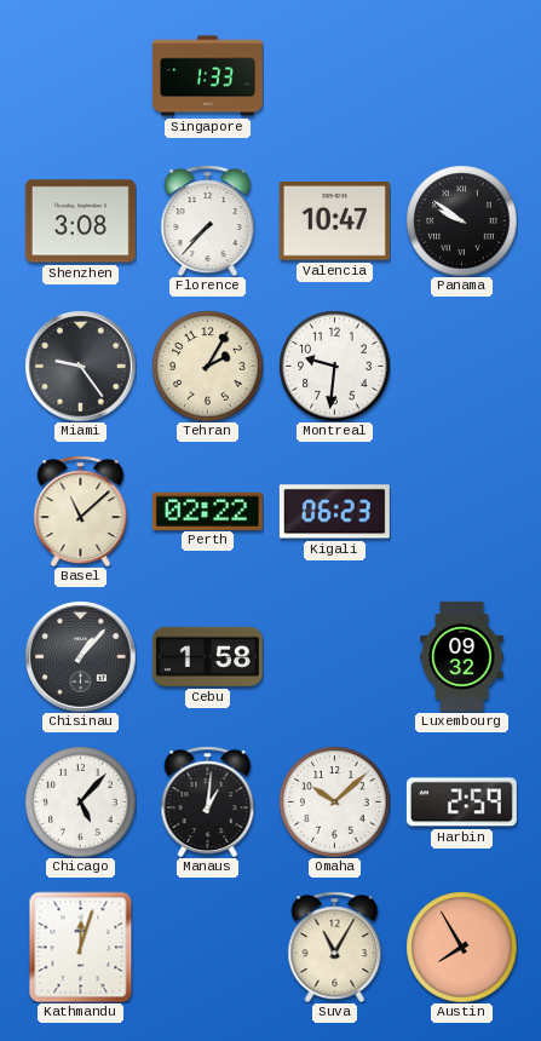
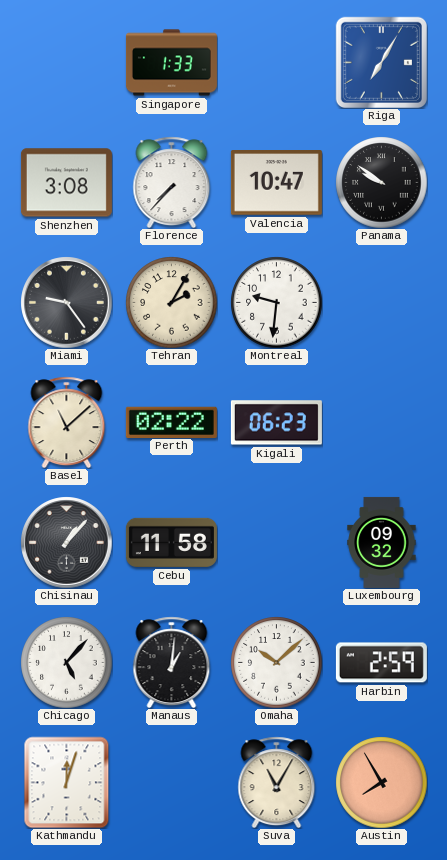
Riga: none -> 7:05 (381, 62)
Cebu: 1:58 -> 11:58 (171, 542)
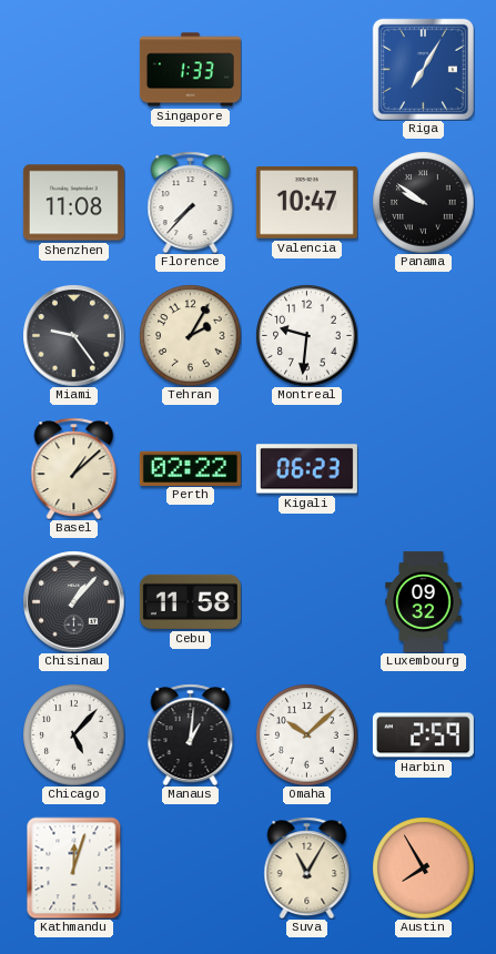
Shenzhen: 3:08 -> 11:08 (73, 203)
Basel: 11:08 -> 1:08 (74, 468)
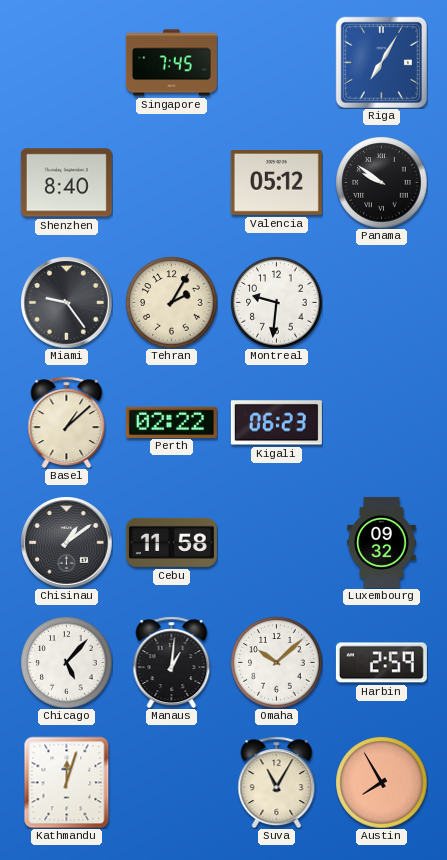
Singapore: 1:33 -> 7:45 (171, 63)
Shenzhen: 11:08 -> 8:40 (66, 183)
Florence: 7:37 -> none (191, 202)
Valencia: 10:47 -> 05:12 (276, 183)
Chisinau: 1:07 -> 1:09 (66, 542)
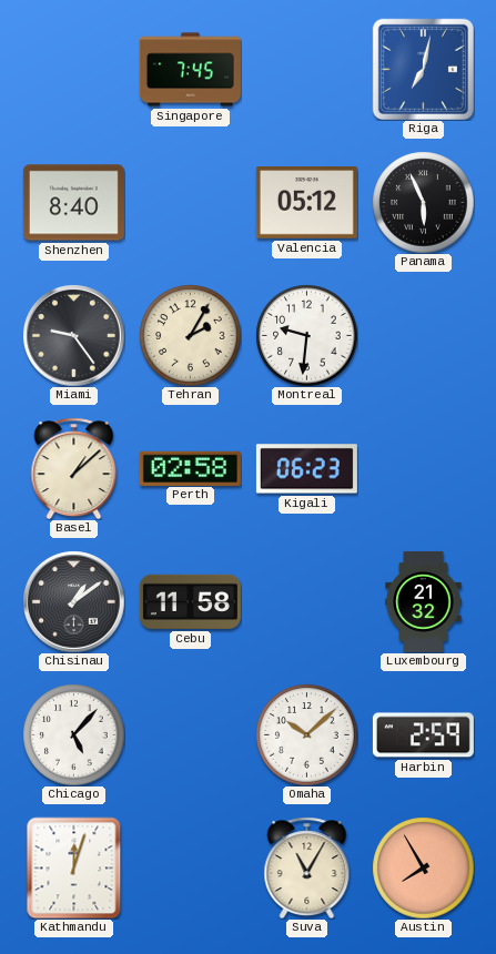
Riga: 7:05 -> 7:02 (423, 69)
Panama: 9:51 -> 5:56 (423, 202)
Perth: 02:22 -> 02:58 (190, 468)
Luxembourg: 09:32 -> 21:32 (424, 601)
Manaus: 1:01 -> none (172, 662)
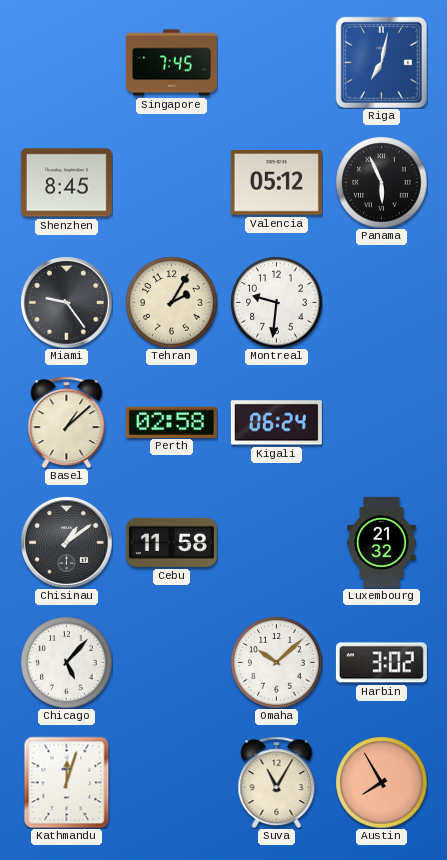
Shenzhen: 8:40 -> 8:45 (66, 183)
Kigali: 06:23 -> 06:24 (276, 423)
Harbin: 2:59 -> 3:02 (381, 663)
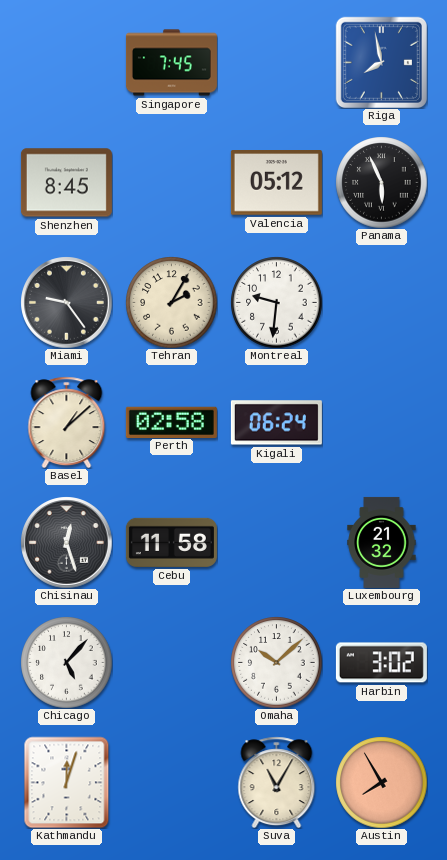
Riga: 7:02 -> 7:58 (381, 62)
Chisinau: 1:09 -> 12:27 (66, 542)
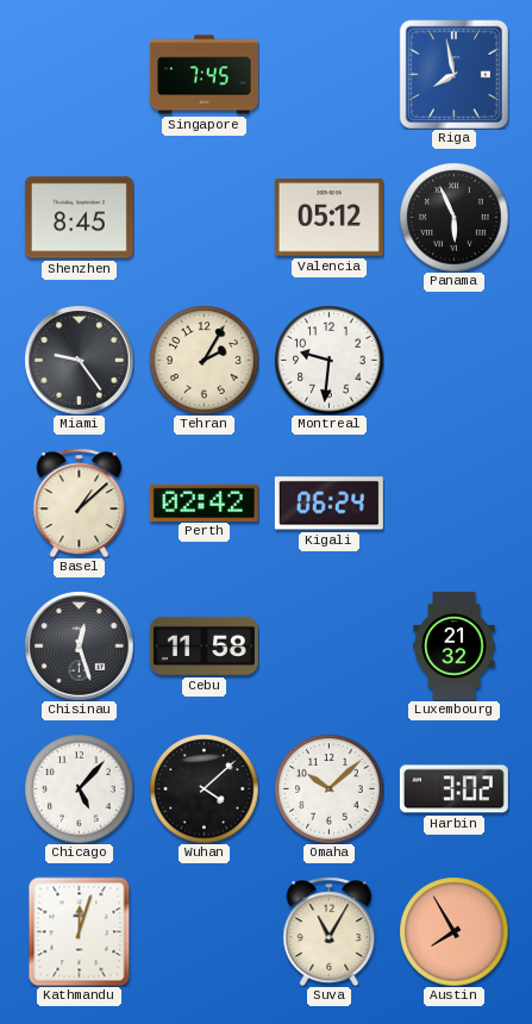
Perth: 02:58 -> 02:42 (204, 502)
Wuhan: none -> 4:08 (204, 788)
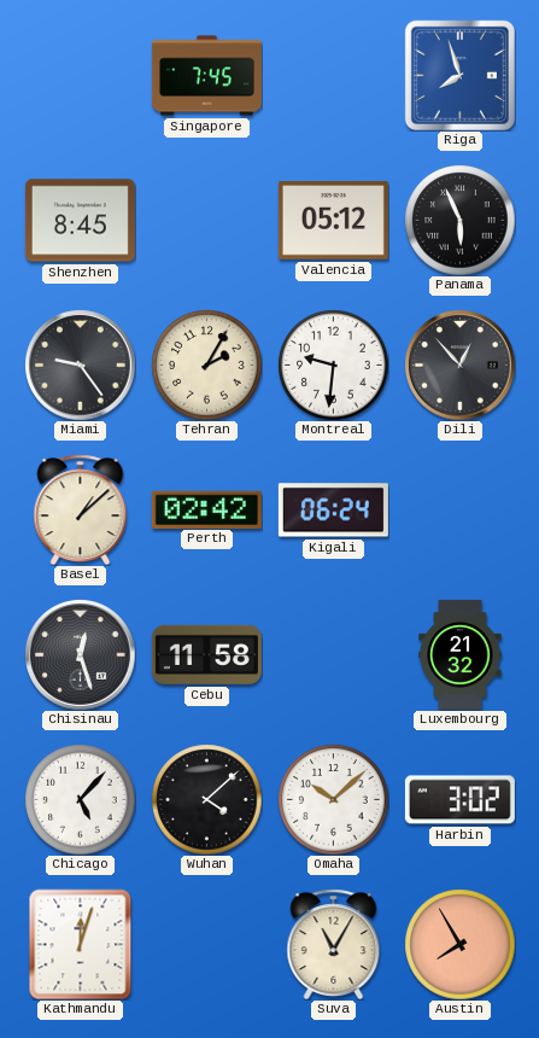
Riga: 7:58 -> 7:57 (459, 75)
Dili: none -> 12:53 (459, 365)
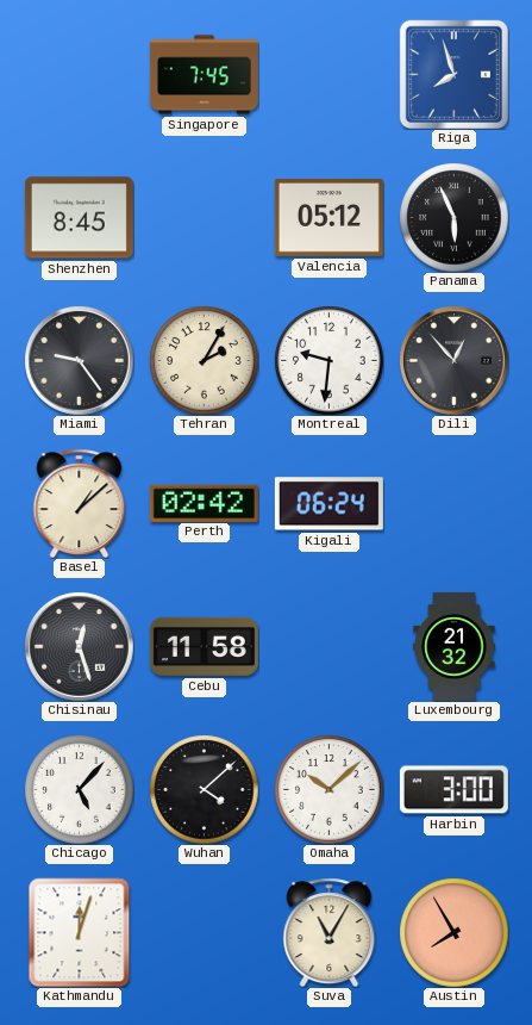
Harbin: 3:02 -> 3:00 (453, 790)
